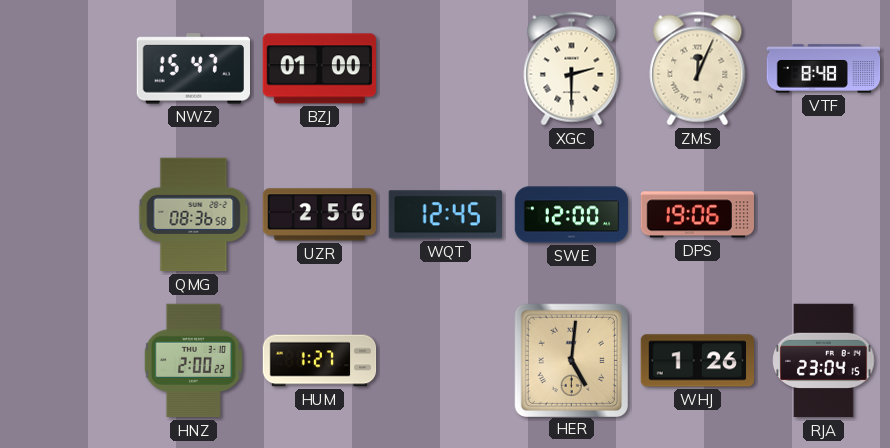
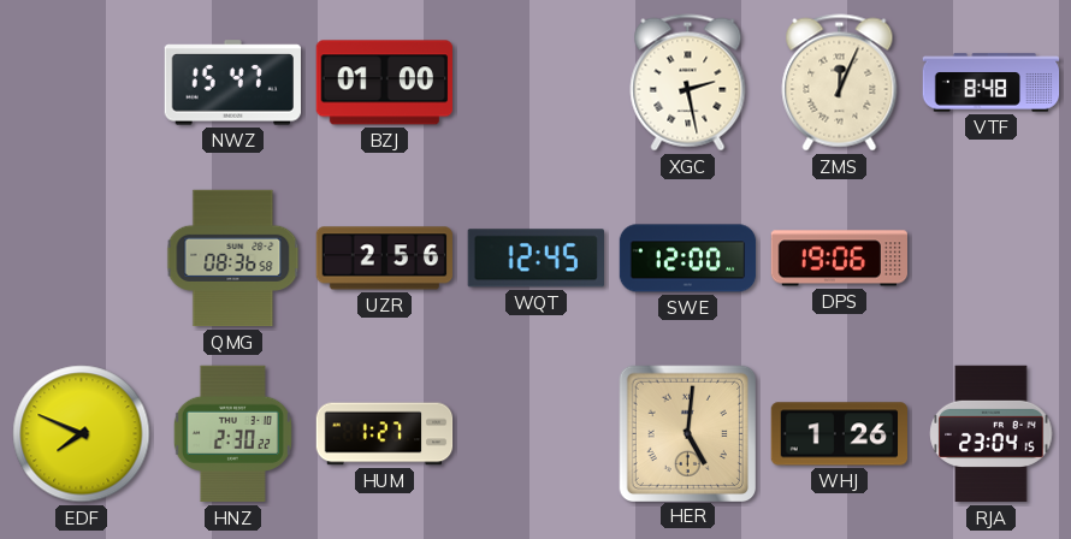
XGC: 2:30 -> 2:28 (688, 83)
EDF: none -> 7:49 (82, 434)
HNZ: 2:00 -> 2:30 (232, 434)
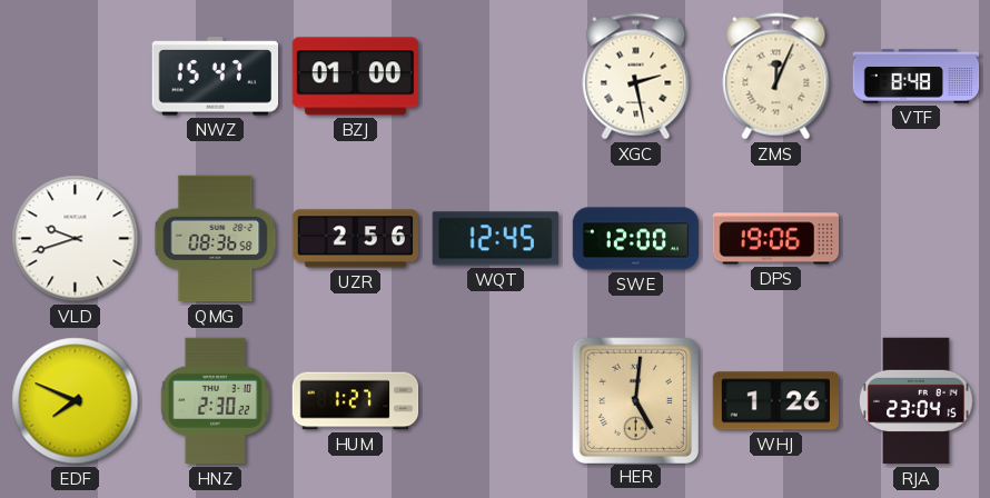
VLD: none -> 9:42 (76, 239)
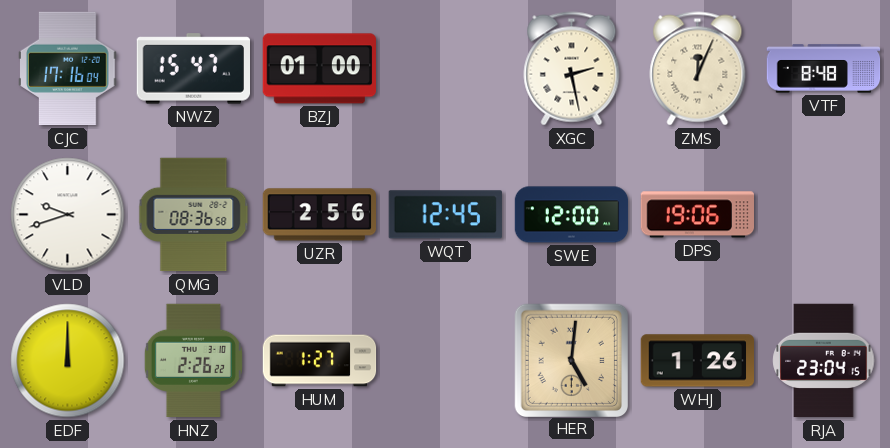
CJC: none -> 17:16 (68, 69)
EDF: 7:49 -> 12:00 (68, 361)
HNZ: 2:30 -> 2:26 (193, 361)
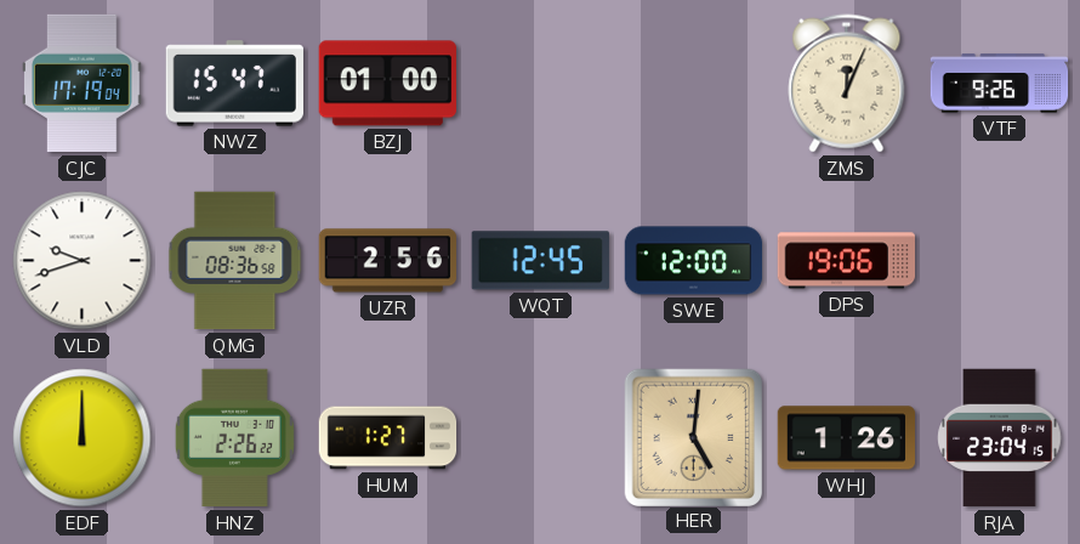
CJC: 17:16 -> 17:19 (83, 84)
XGC: 2:28 -> none (572, 69)
VTF: 8:48 -> 9:26 (1000, 84)
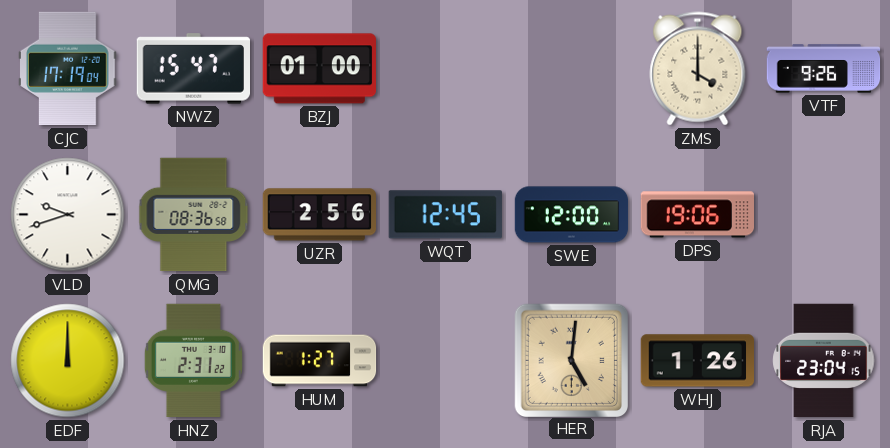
ZMS: 12:04 -> 4:00 (698, 69)
HNZ: 2:26 -> 2:31 (193, 361)
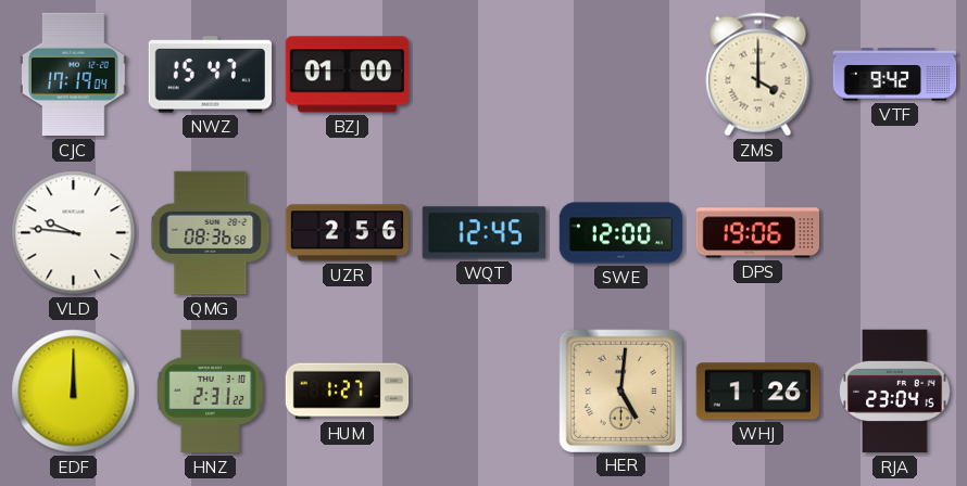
VTF: 9:26 -> 9:42 (895, 75)
VLD: 9:42 -> 9:46 (74, 233)
